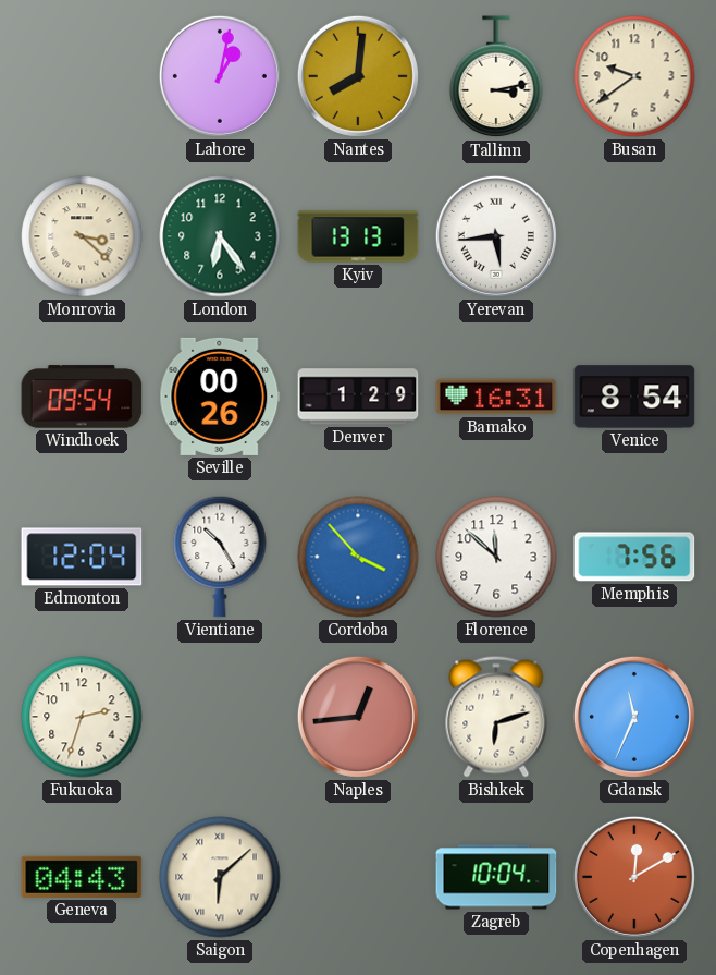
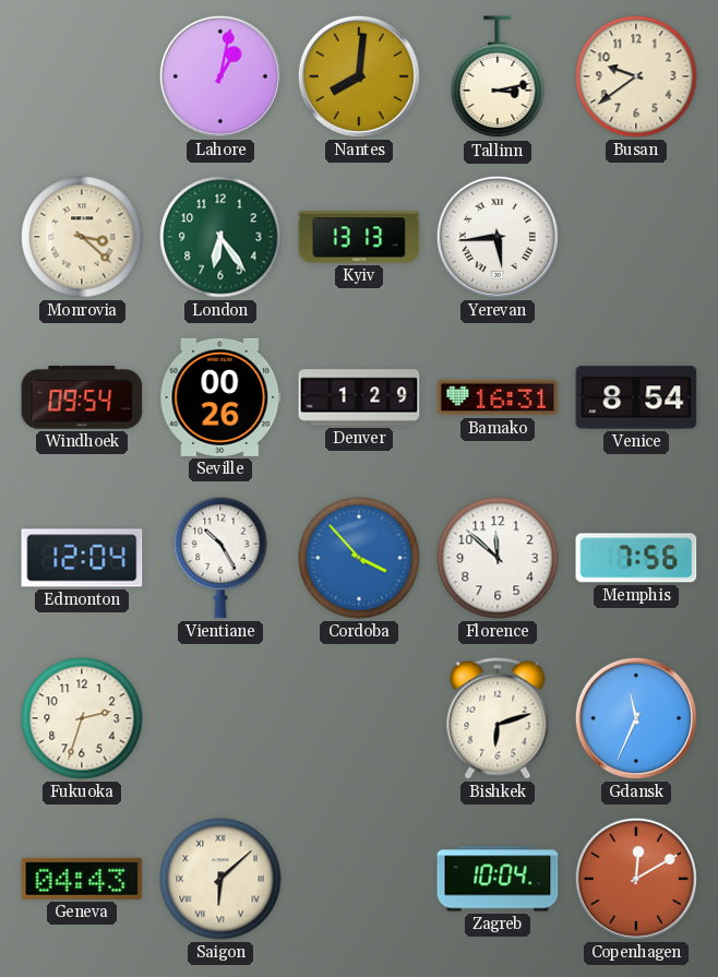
Naples: 12:44 -> none (358, 717)
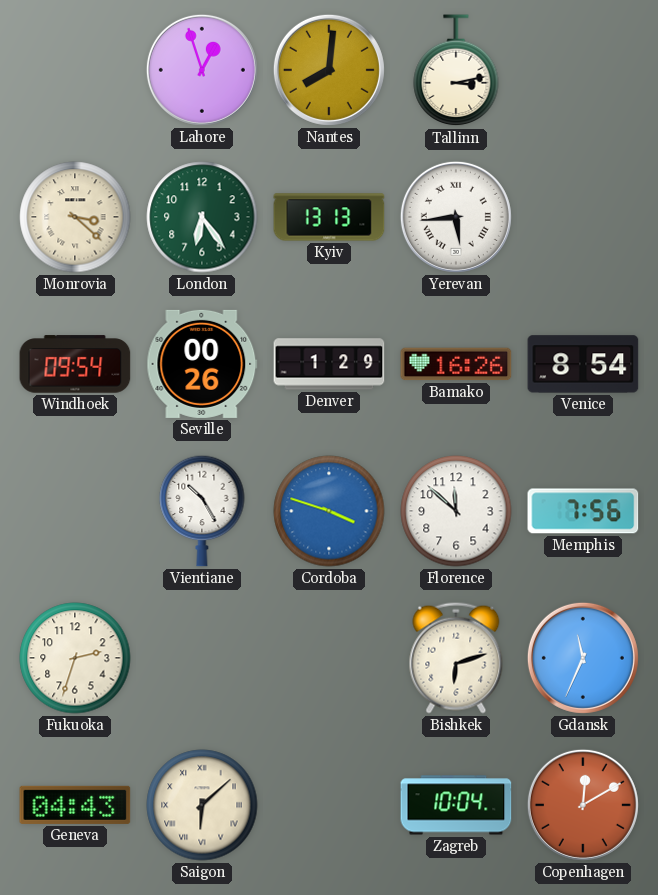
Lahore: 1:02 -> 12:57 (202, 70)
Busan: 9:39 -> none (636, 76)
Bamako: 16:31 -> 16:26 (456, 364)
Edmonton: 12:04 -> none (82, 558)
Cordoba: 3:53 -> 3:48 (329, 511)
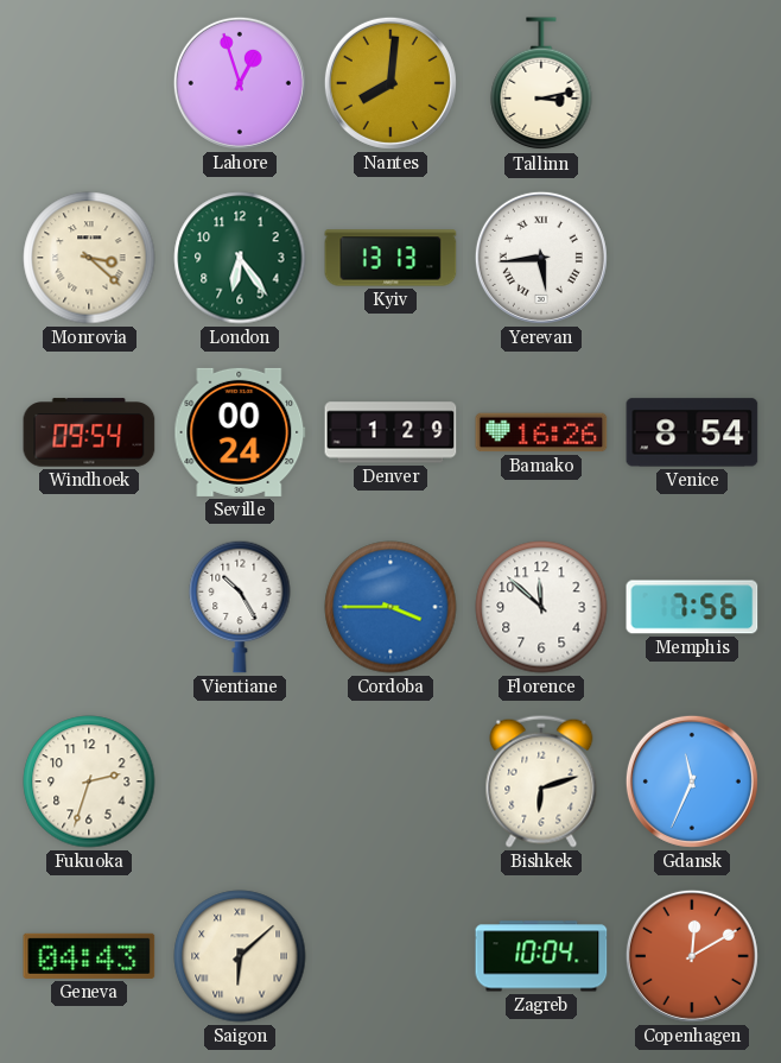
Seville: 00:26 -> 00:24 (240, 432)
Cordoba: 3:48 -> 3:45 (390, 607)
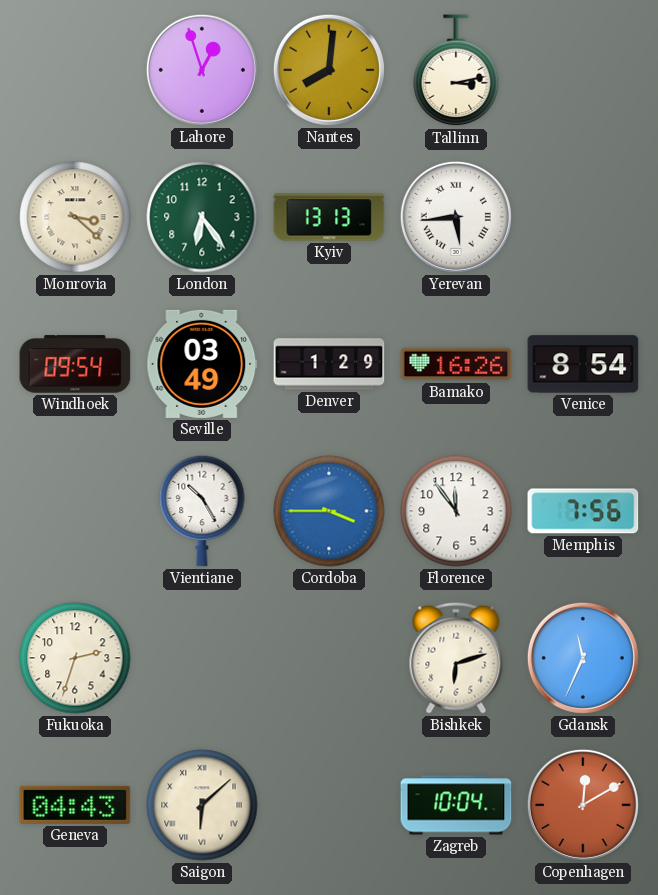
Seville: 00:24 -> 03:49 (202, 364)
Florence: 11:52 -> 11:54 (456, 511)
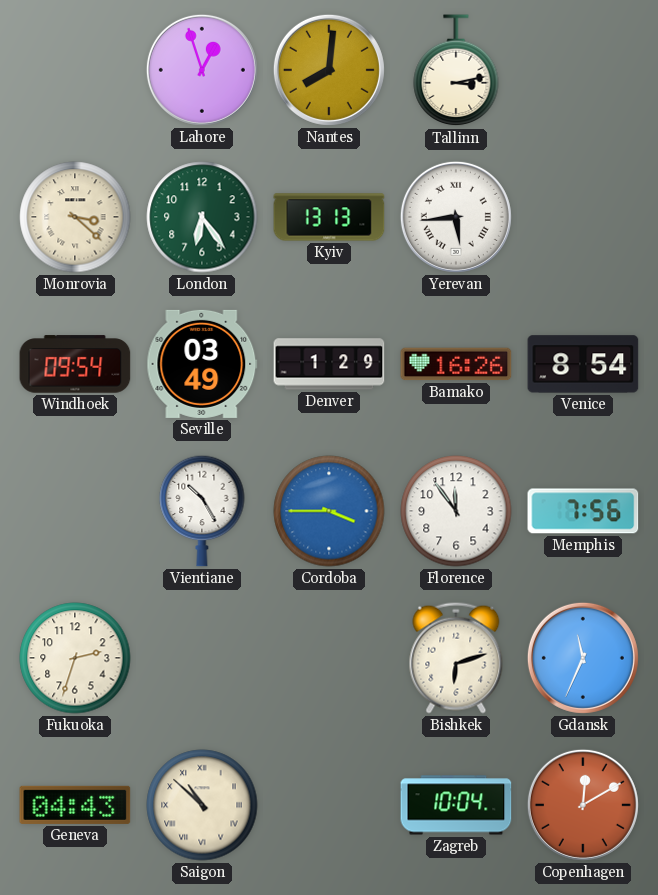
Saigon: 6:08 -> 10:52 (202, 805)
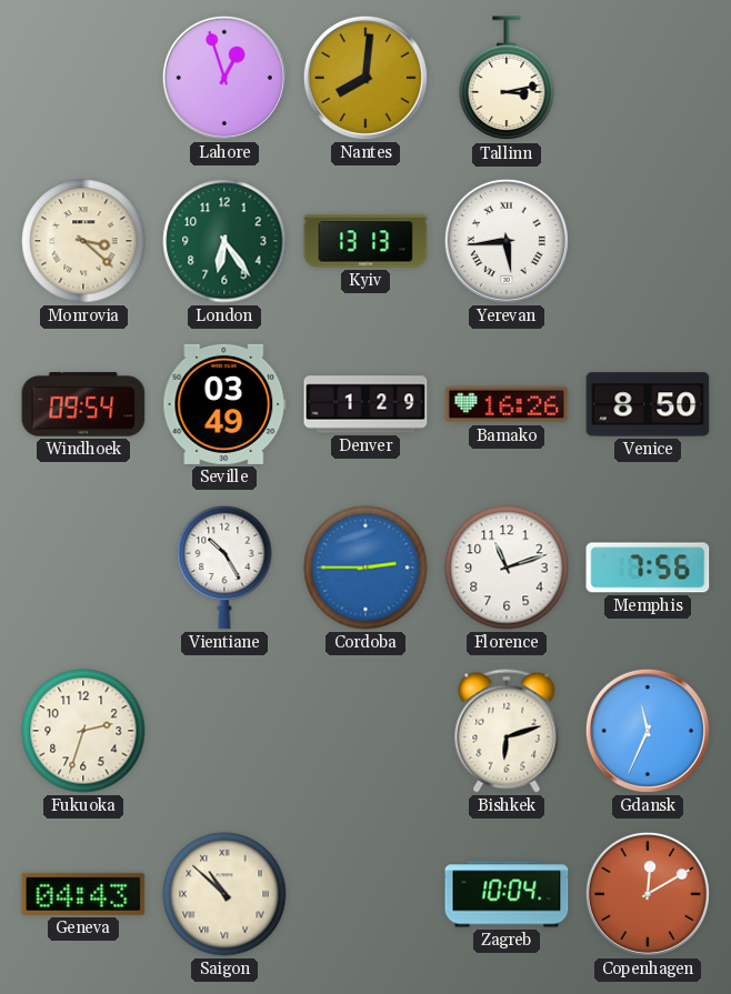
Venice: 8:54 -> 8:50 (648, 404)
Cordoba: 3:45 -> 2:45 (365, 568)
Florence: 11:54 -> 11:12 (507, 568)
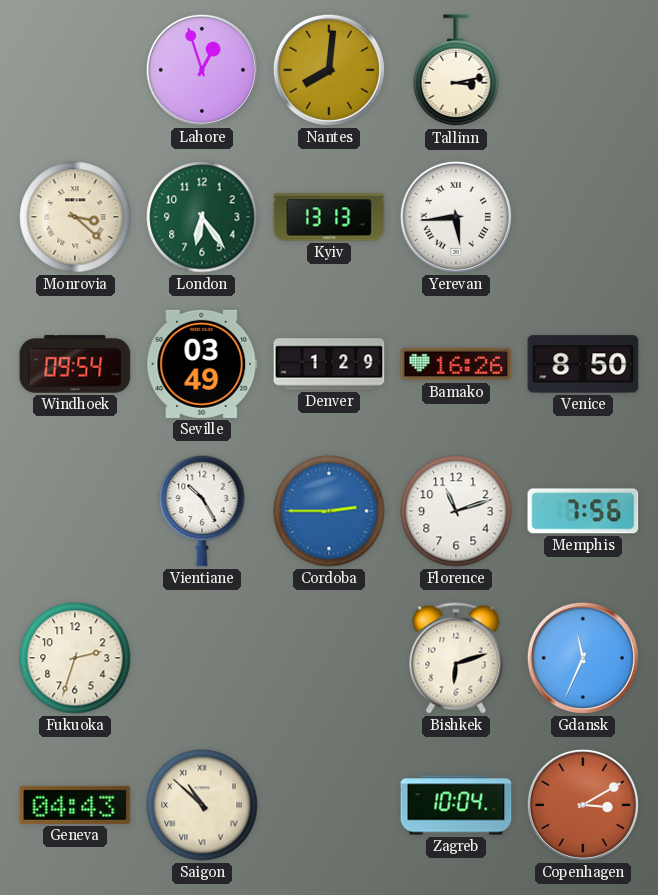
Copenhagen: 12:10 -> 3:10 (583, 805)
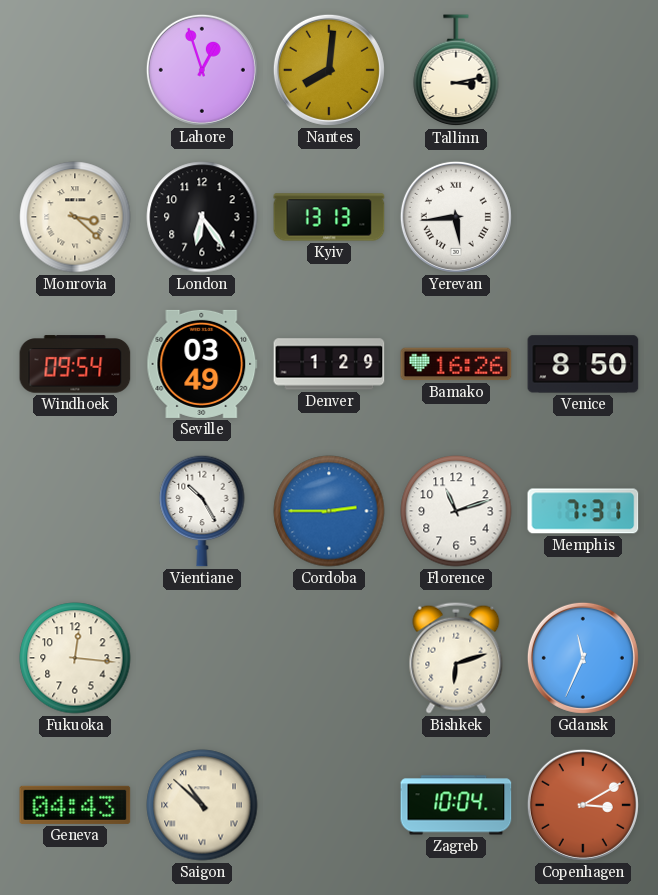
London dial: green -> black (202, 217)
Memphis: 7:56 -> 7:31 (583, 511)
Fukuoka: 2:33 -> 12:16 (75, 658)
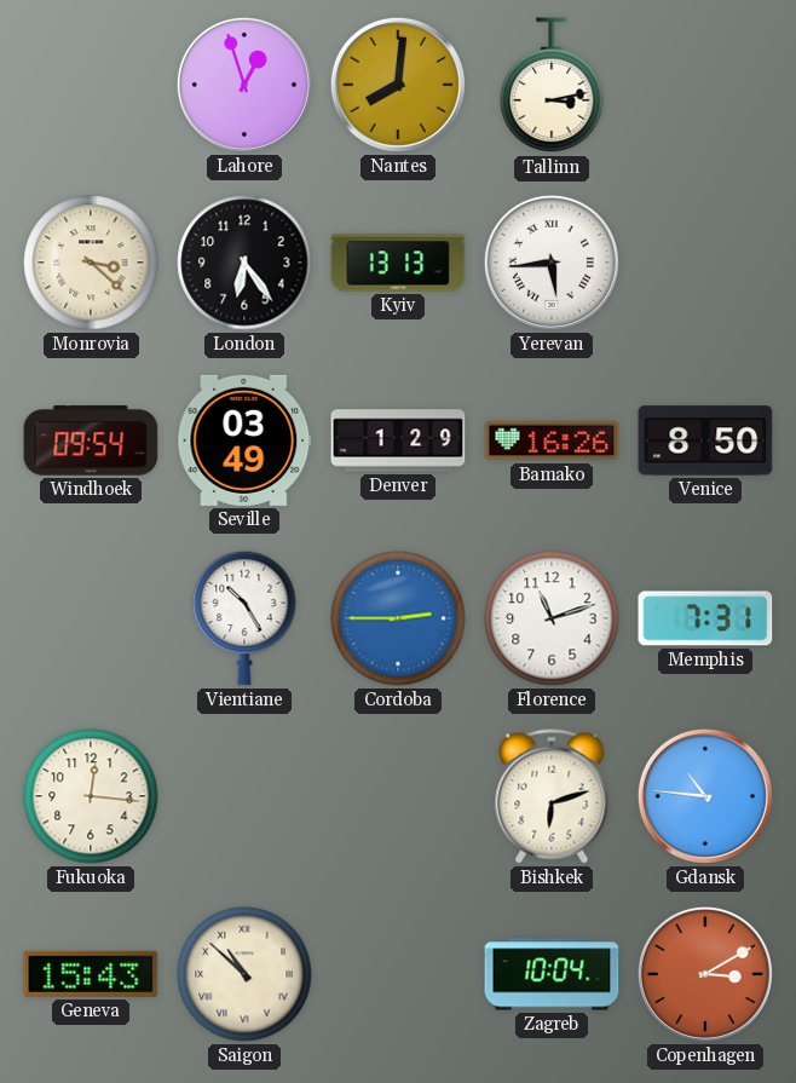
Gdansk: 11:34 -> 10:46 (705, 796)
Geneva: 04:43 -> 15:43 (91, 974)
